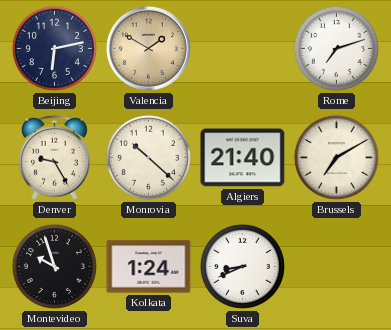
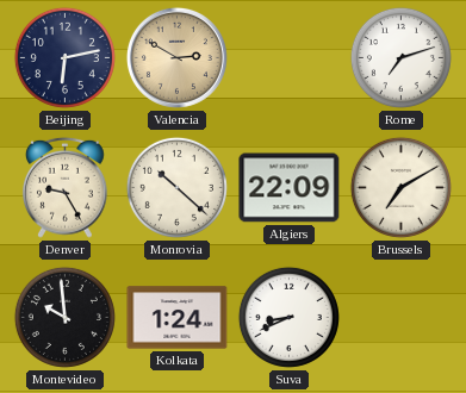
Valencia: 1:50 -> 2:50 (176, 57)
Algiers: 21:40 -> 22:09 (290, 188)
Montevideo: 9:57 -> 9:59 (64, 317)
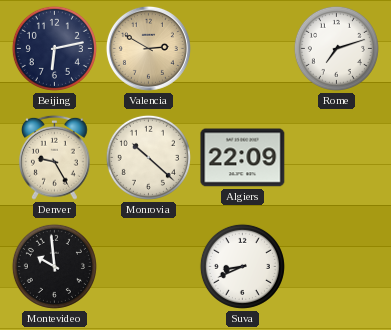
Brussels: 7:10 -> none (400, 187)
Kolkata: 1:24 -> none (178, 318)
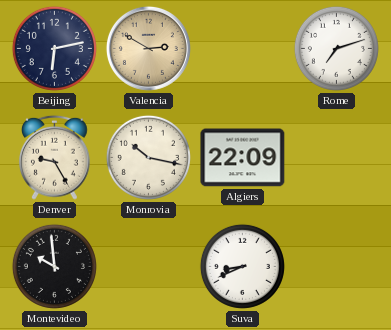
Monrovia: 10:22 -> 10:17 (148, 157)
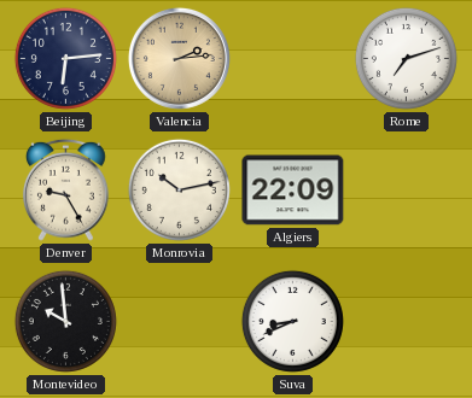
Beijing: 6:13 -> 6:14 (65, 58)
Valencia: 2:50 -> 2:14 (179, 58)
Monrovia: 10:17 -> 10:13 (179, 189)
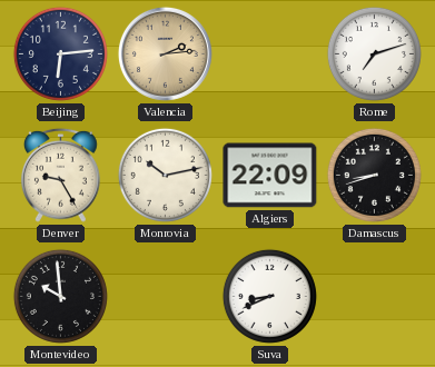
Damascus: none -> 8:42 (374, 175)
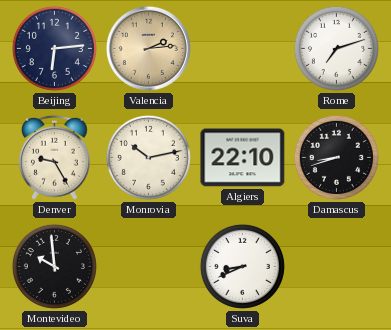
Algiers: 22:09 -> 22:10 (243, 158)
